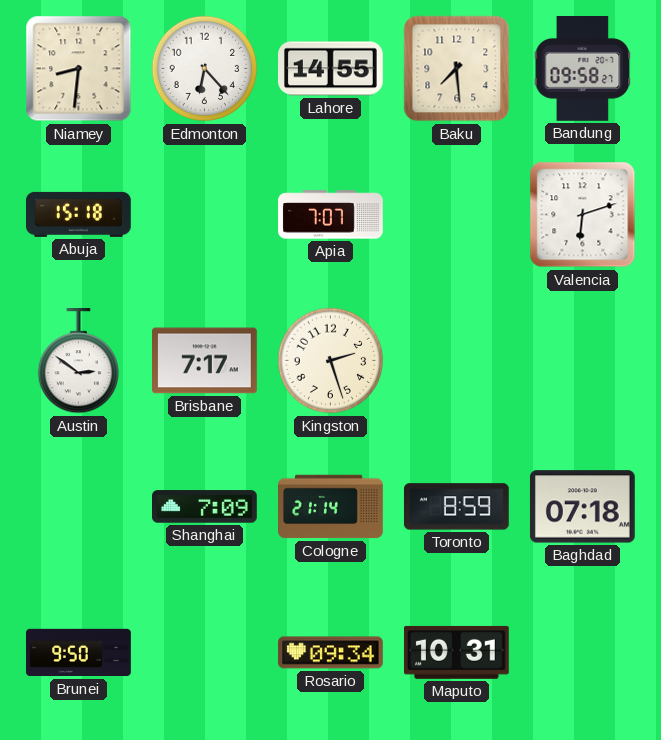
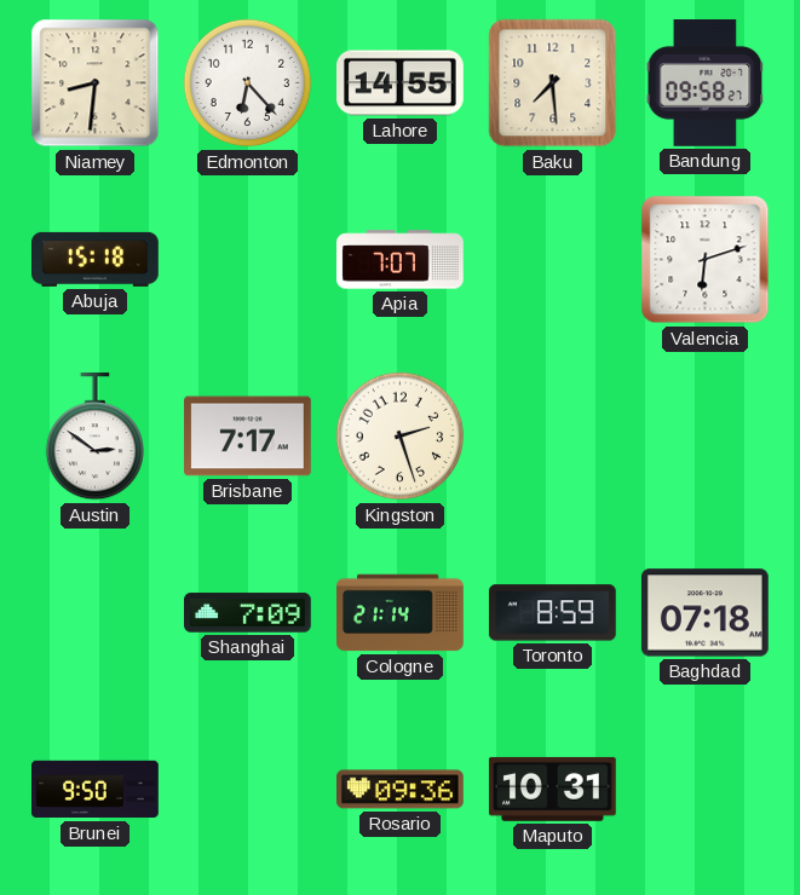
Rosario: 09:34 -> 09:36 (401, 790)
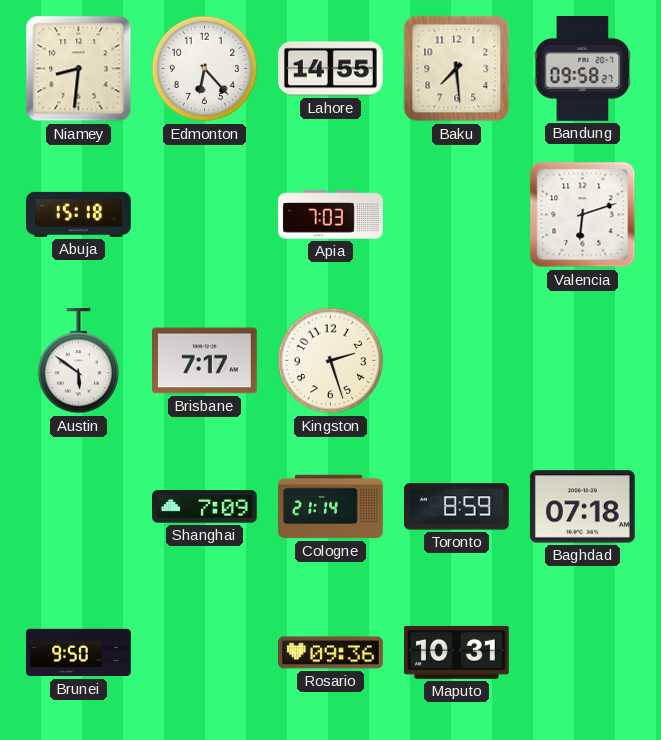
Apia: 7:07 -> 7:03 (331, 215)
Austin: 2:51 -> 5:51 (78, 362)
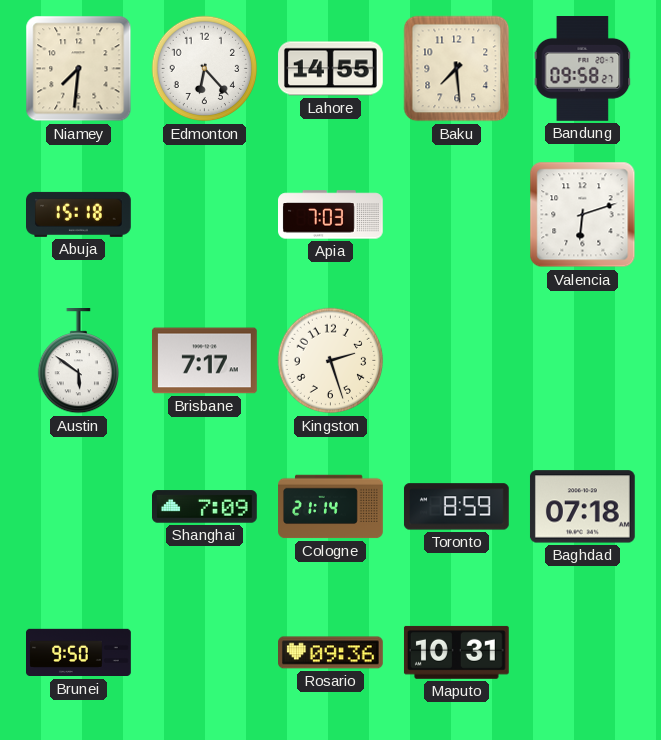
Niamey: 8:31 -> 7:31 (79, 69)
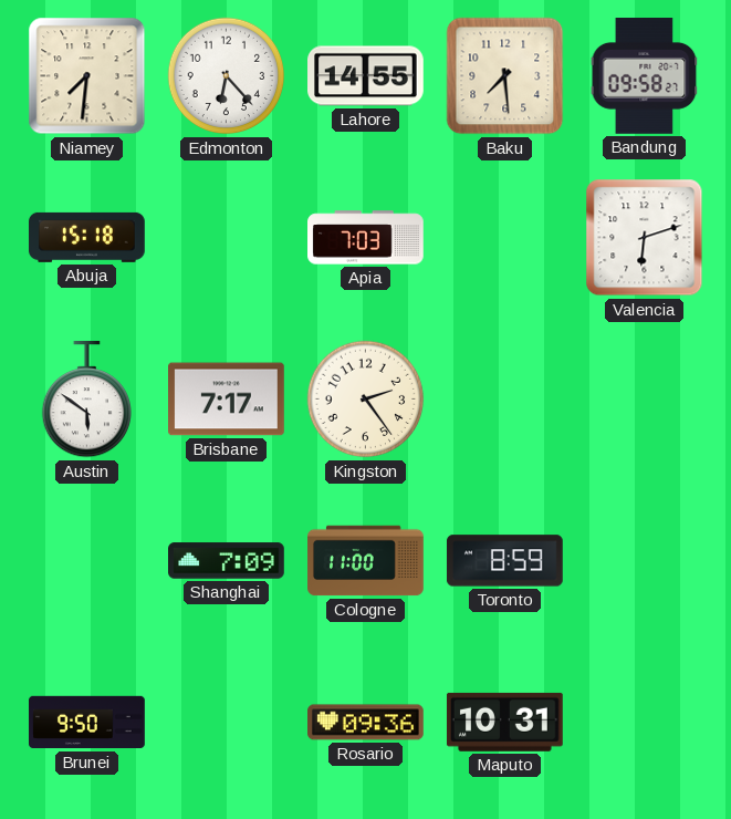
Kingston: 2:27 -> 2:24 (366, 400)
Cologne: 21:14 -> 11:00 (366, 561)
Baghdad: 07:18 -> none (582, 507)
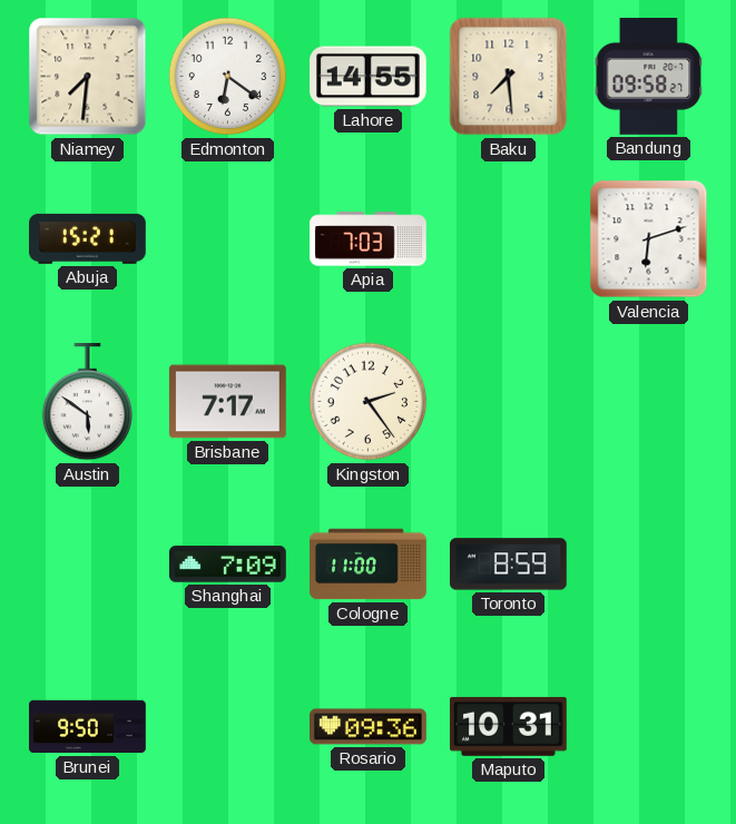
Edmonton: 6:23 -> 6:21 (228, 77)
Abuja: 15:18 -> 15:21 (88, 238)
